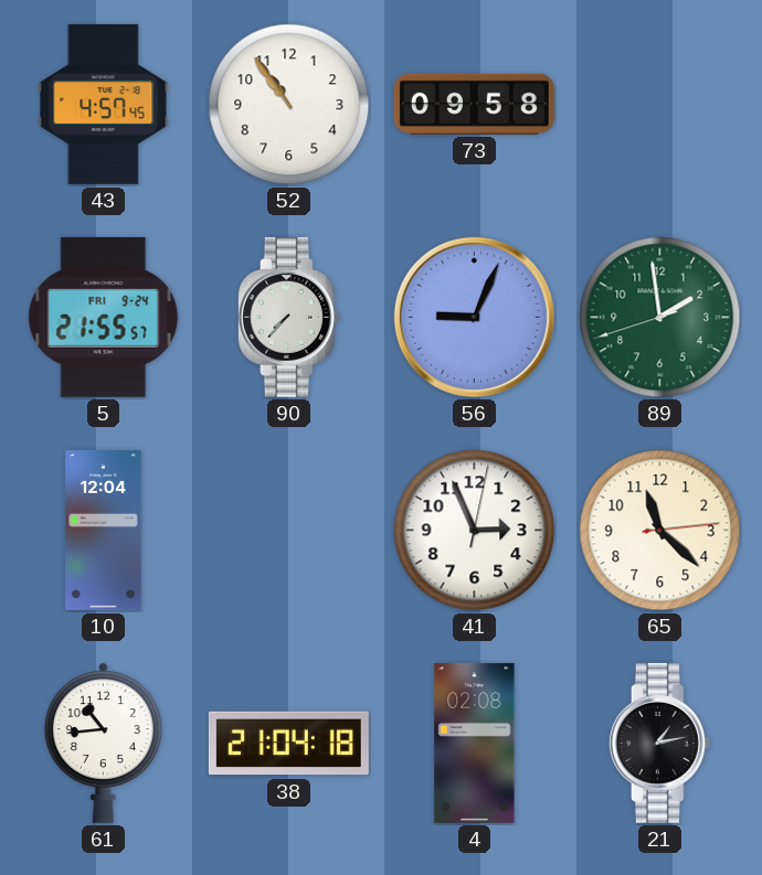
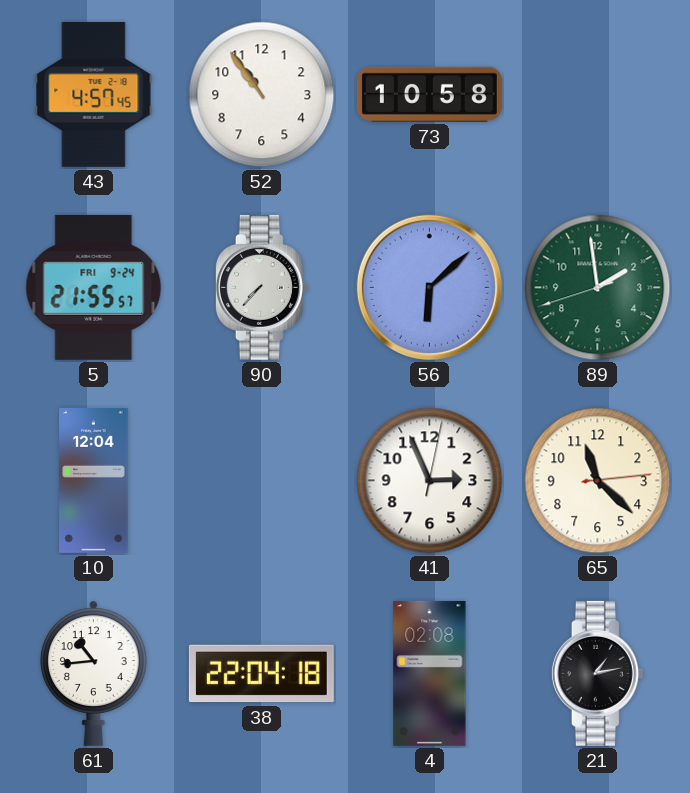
73: 09:58 -> 10:58 (429, 94)
56: 9:04 -> 6:08 (429, 287)
38: 21:04 -> 22:04 (261, 674)
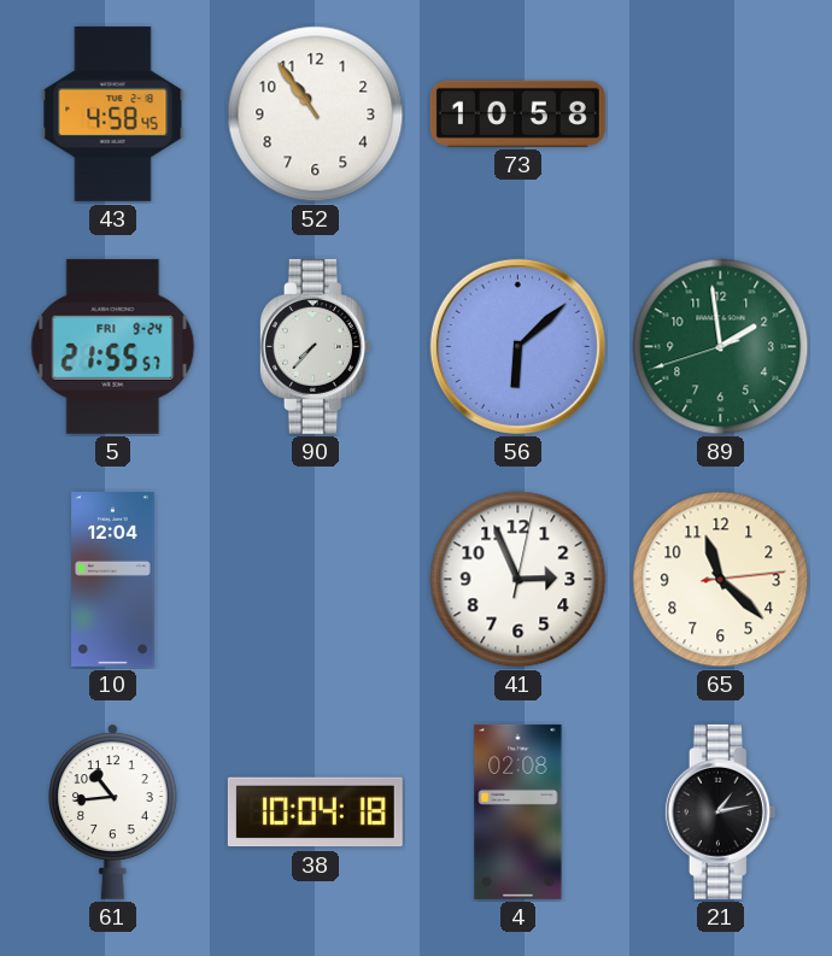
43: 4:57 -> 4:58 (113, 113)
38: 22:04 -> 10:04 (315, 813)
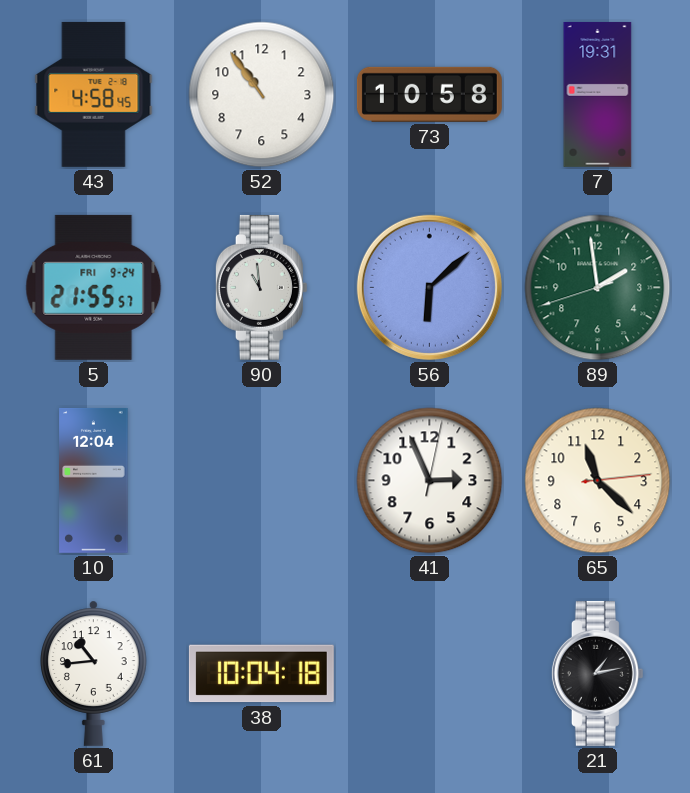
7: none -> 19:31 (598, 94)
90: 7:37 -> 10:59 (261, 287)
4: 02:08 -> none (518, 811)
